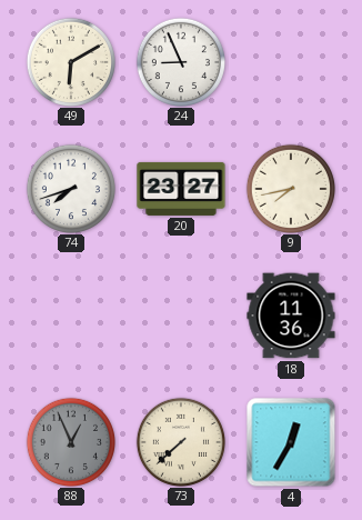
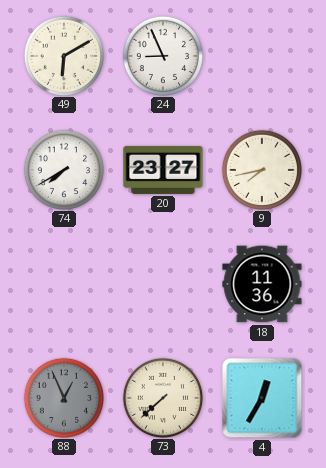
74: 7:42 -> 7:40 (63, 169)
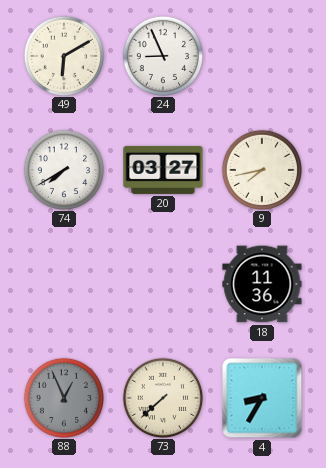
20: 23:27 -> 03:27 (163, 170)
4: 12:35 -> 8:35 (262, 398)
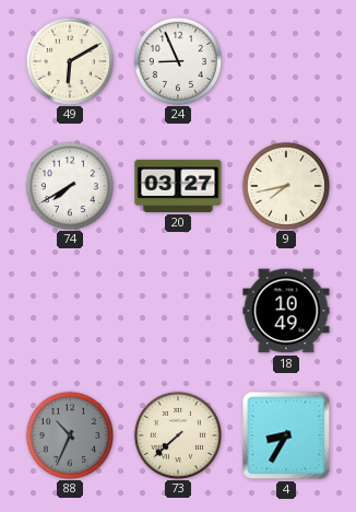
18: 11:36 -> 10:49 (286, 311)
88: 12:56 -> 10:34 (69, 434)
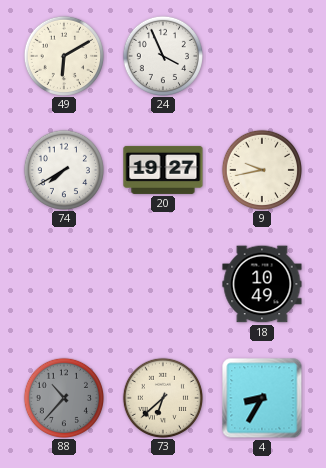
24: 8:56 -> 3:56 (162, 55)
20: 03:27 -> 19:27 (163, 170)
9: 7:43 -> 9:43 (261, 169)
88: 10:34 -> 10:37 (63, 397)
73: 7:38 -> 6:38 (162, 397)
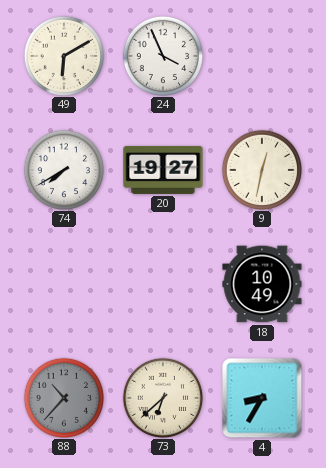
9: 9:43 -> 12:32 (261, 169)
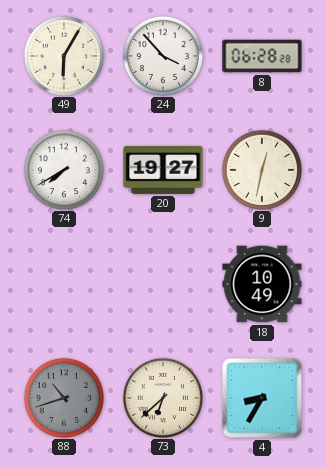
49: 6:10 -> 6:05 (63, 55)
24: 3:56 -> 3:53 (162, 55)
8: none -> 06:28 (262, 56)
88: 10:37 -> 10:42 (63, 397)
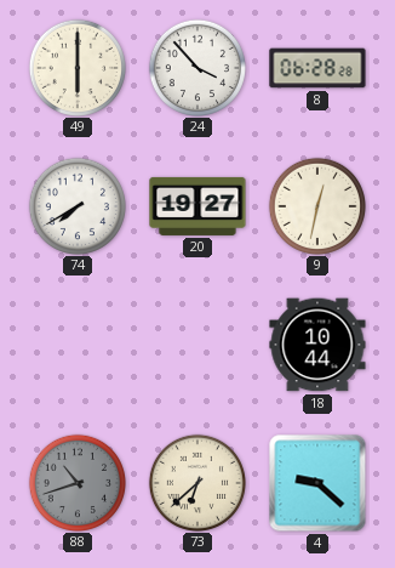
49: 6:05 -> 6:00 (76, 67)
18: 10:49 -> 10:44 (317, 345)
4: 8:35 -> 9:22 (317, 483)
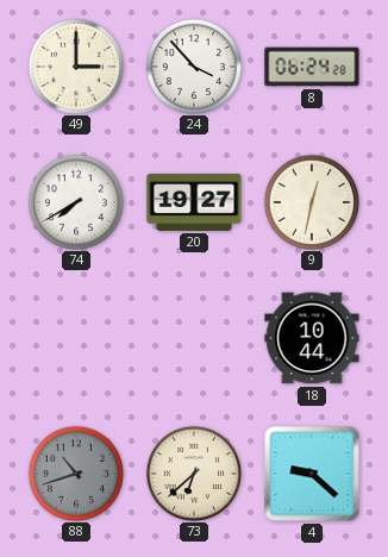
49: 6:00 -> 3:00 (75, 65)
8: 06:28 -> 06:24 (312, 67)
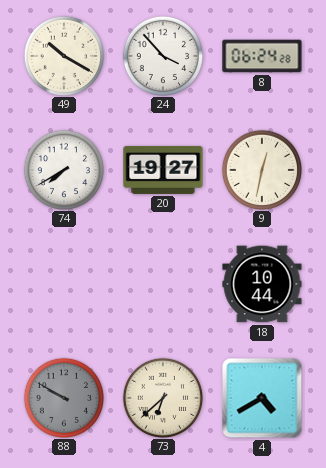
49: 3:00 -> 10:20 (63, 55)
88: 10:42 -> 9:50 (63, 397)
4: 9:22 -> 4:40 (262, 398)
